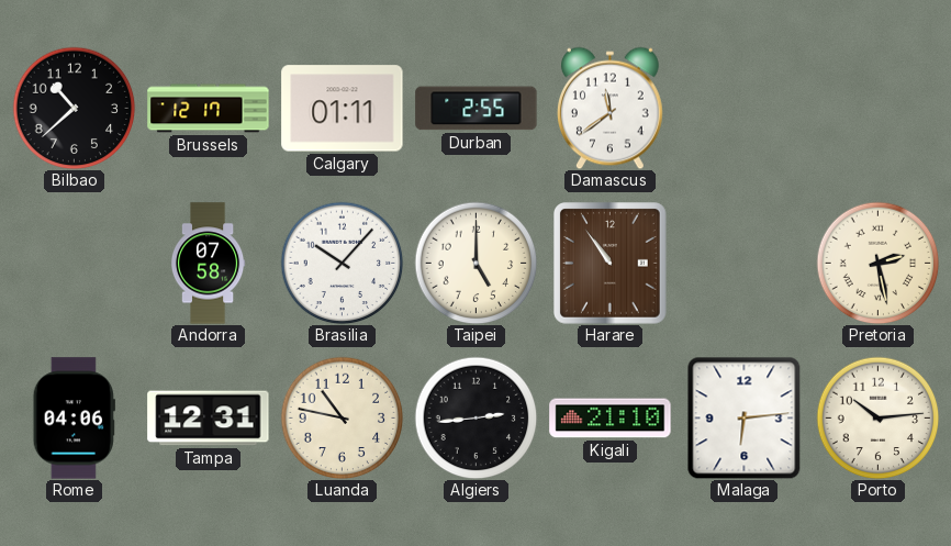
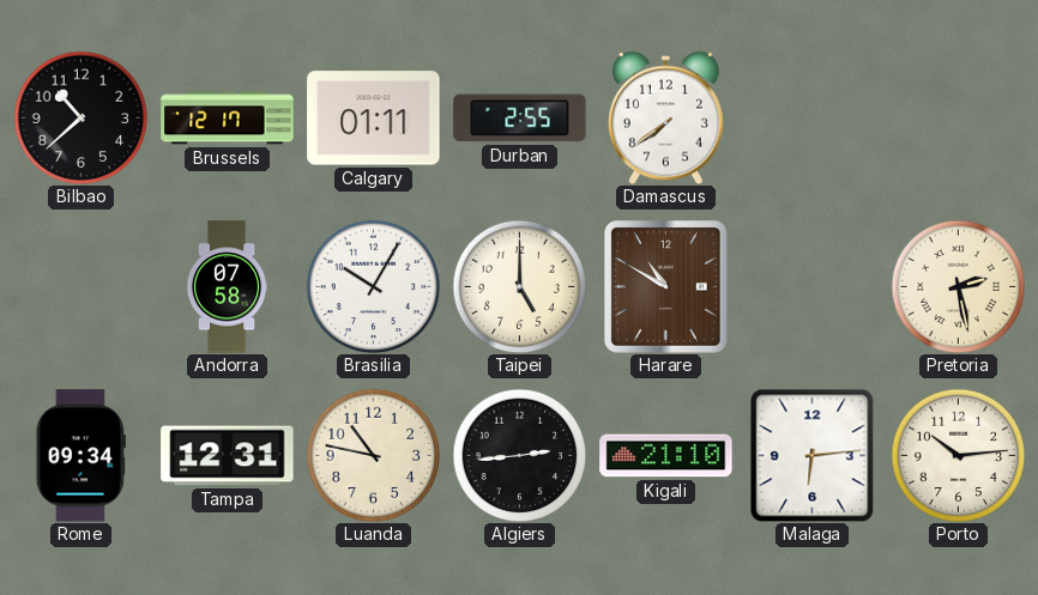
Damascus: 11:39 -> 7:39 (665, 117)
Brasilia: 10:07 -> 10:05 (373, 286)
Harare: 10:54 -> 10:50 (666, 287)
Rome: 04:06 -> 09:34 (80, 456)
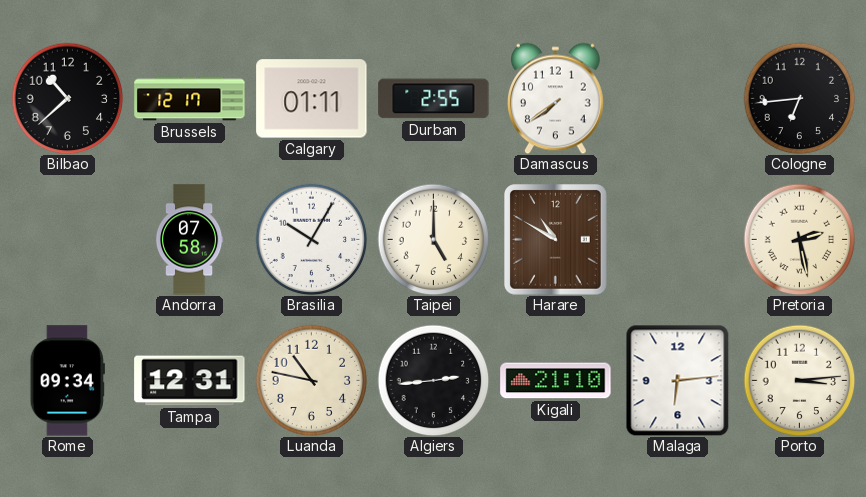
Cologne: none -> 6:44 (799, 98)
Porto: 10:14 -> 3:14 (799, 380)
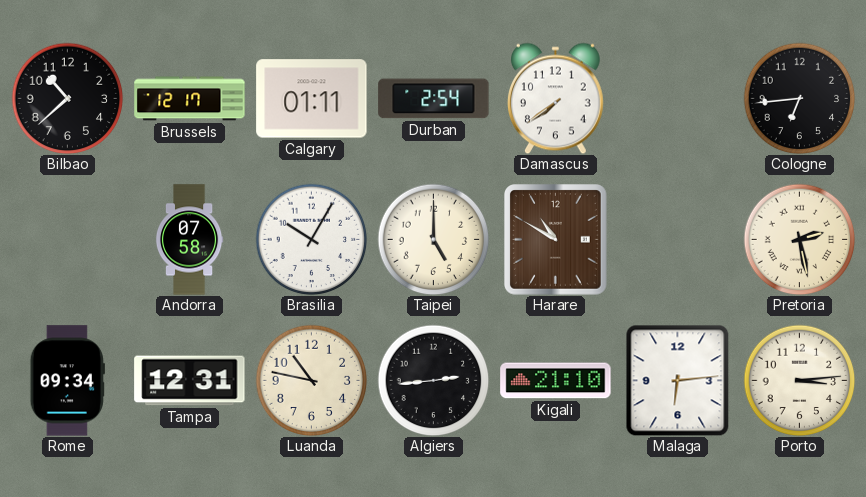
Durban: 2:55 -> 2:54 (434, 99)
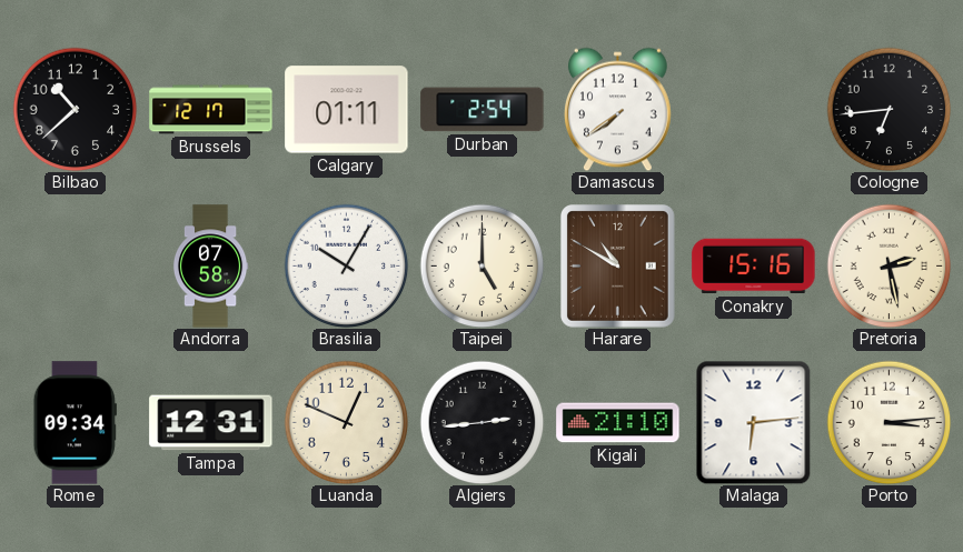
Conakry: none -> 15:16 (754, 267)
Luanda: 10:47 -> 12:49 (346, 422)
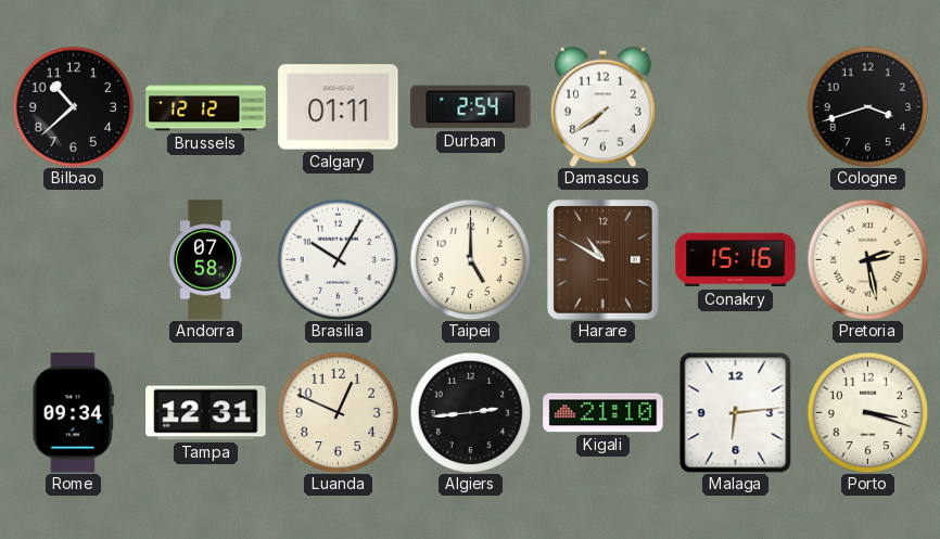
Brussels: 12:17 -> 12:12 (206, 107)
Cologne: 6:44 -> 3:42 (867, 106)
Porto: 3:14 -> 3:18 (867, 412)
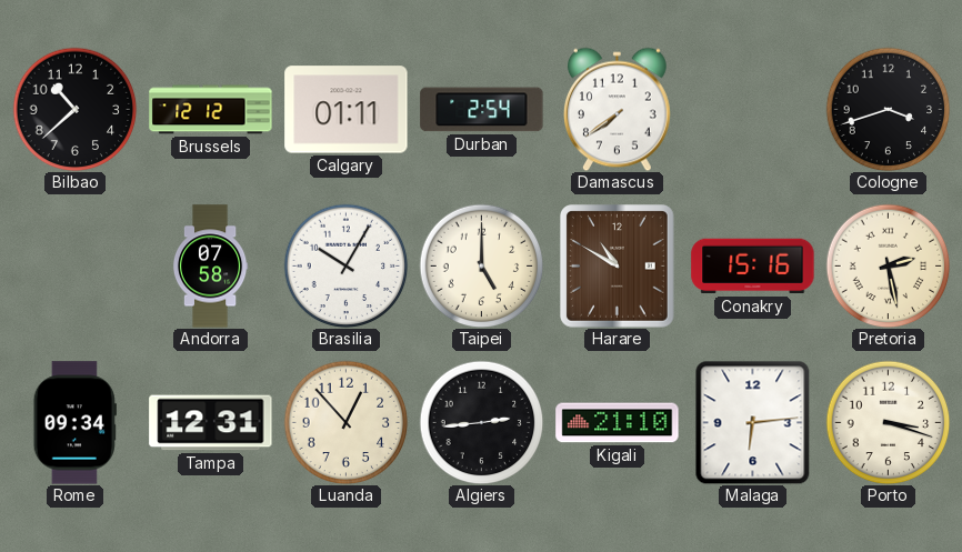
Luanda: 12:49 -> 12:53 (345, 422)
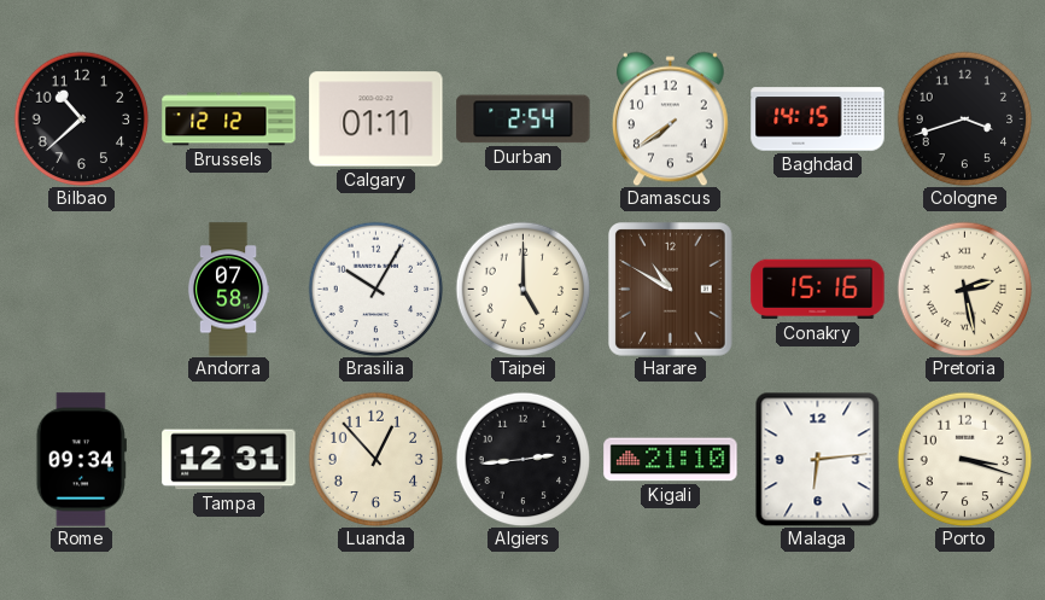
Baghdad: none -> 14:15 (818, 120)
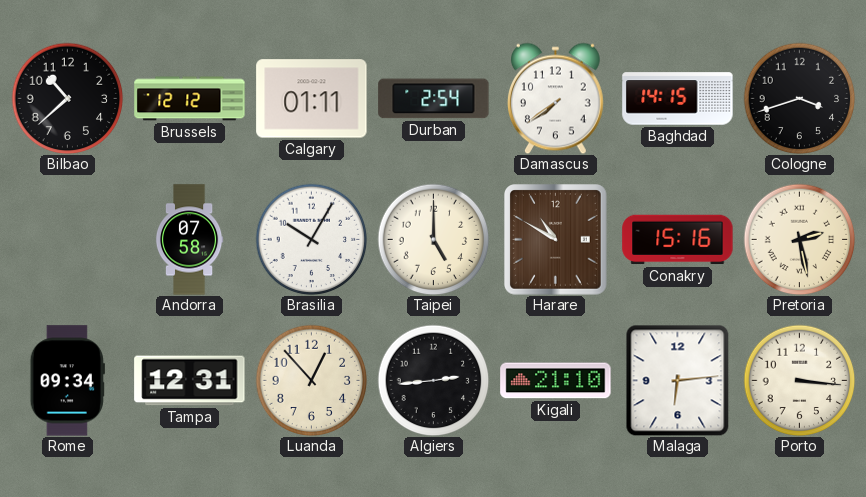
Porto: 3:18 -> 3:16 (799, 380)
